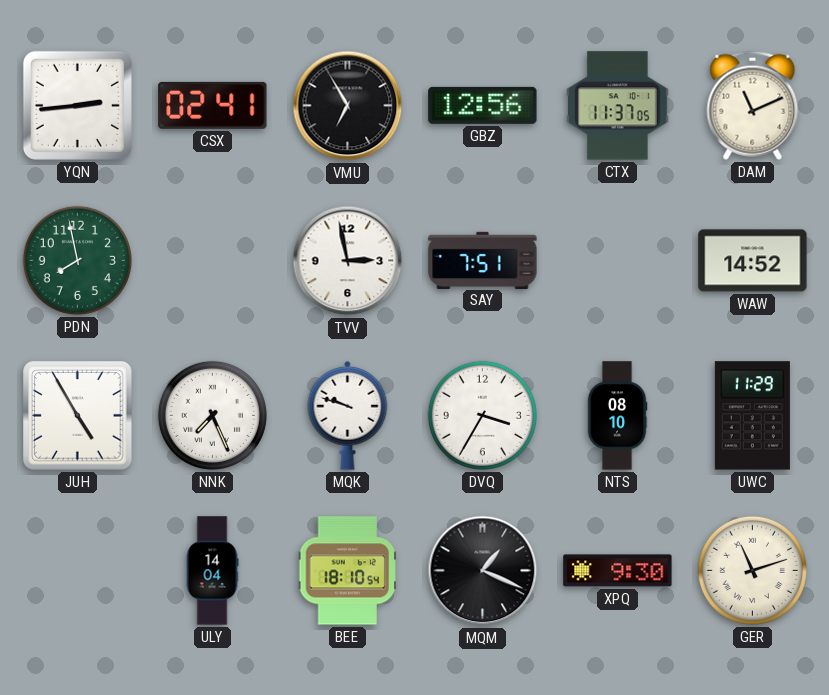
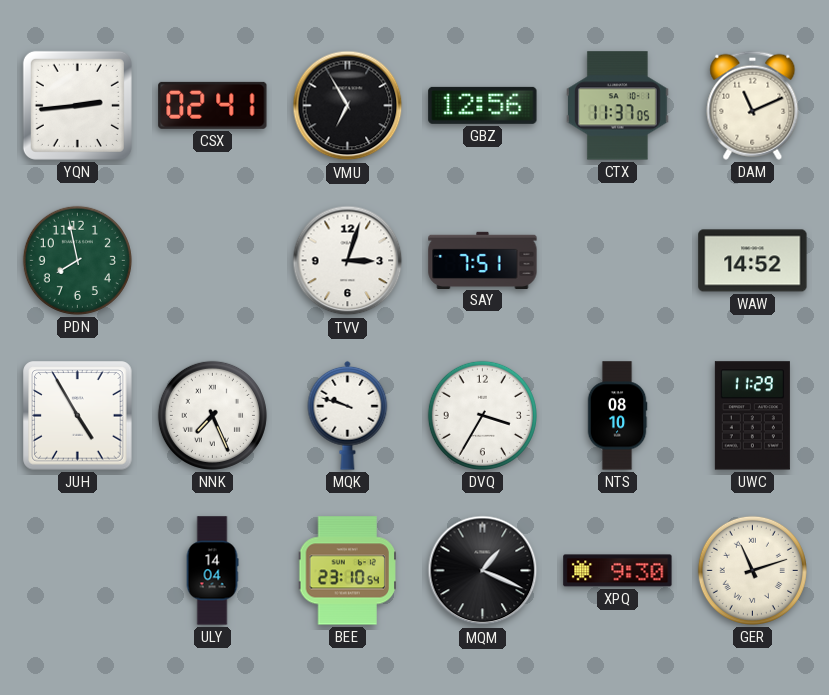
TVV: 2:58 -> 3:03 (348, 261)
BEE: 18:10 -> 23:10 (348, 571)
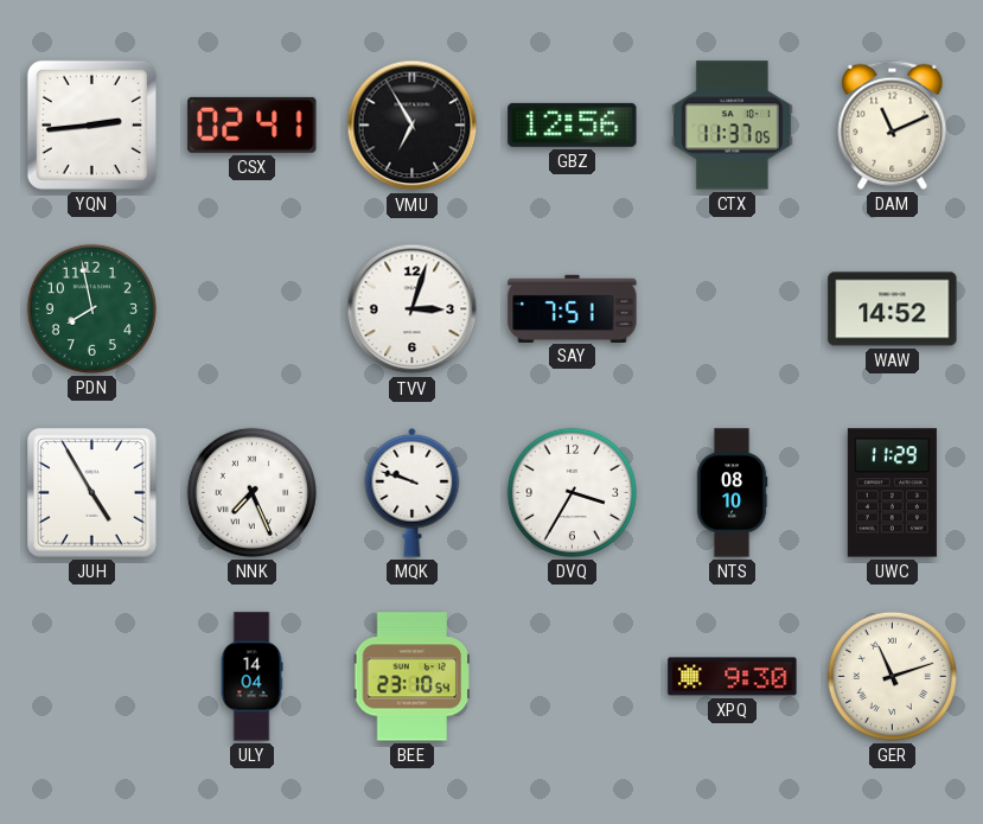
MQM: 1:19 -> none (483, 571)
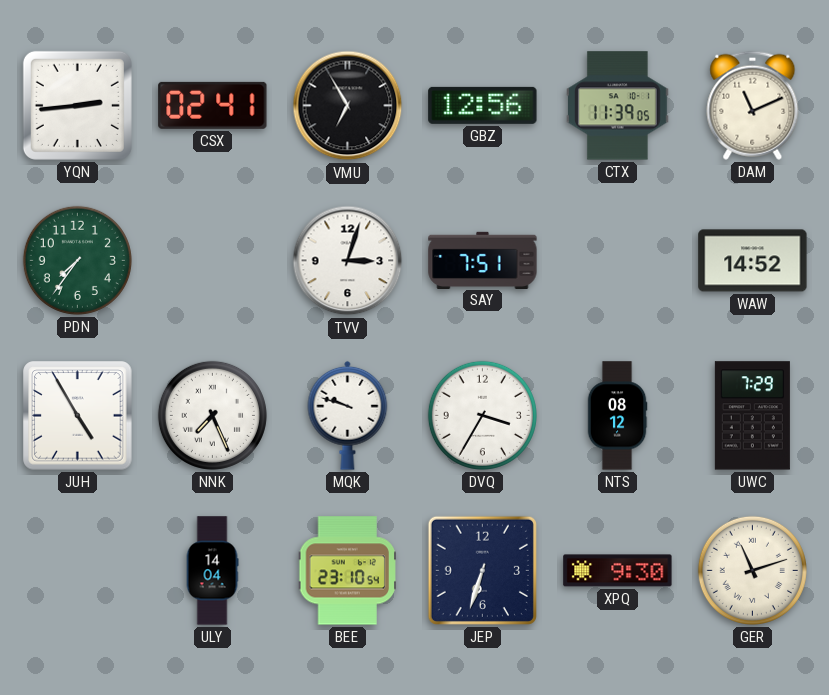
CTX: 11:37 -> 11:39 (618, 106)
PDN: 7:58 -> 7:36 (77, 260)
NTS: 08:10 -> 08:12 (617, 416)
UWC: 11:29 -> 7:29 (752, 416)
JEP: none -> 6:33 (482, 570)
